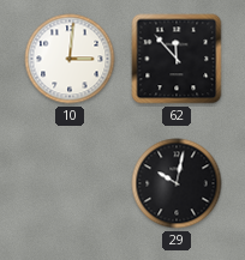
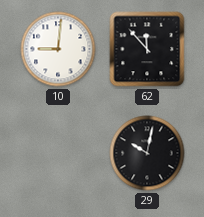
10: 3:01 -> 9:01 (58, 49)
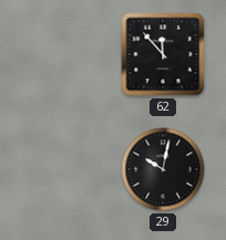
10: 9:01 -> none (58, 49)
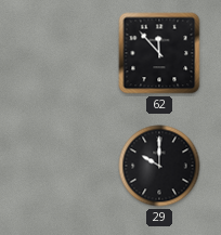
29: 10:02 -> 10:00 (159, 166)
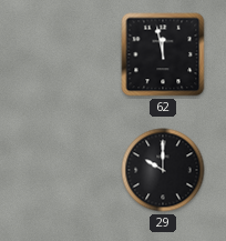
62: 11:53 -> 11:58 (163, 54)
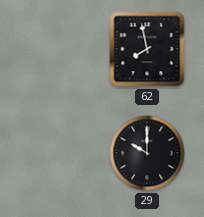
62: 11:58 -> 7:58 (147, 49)
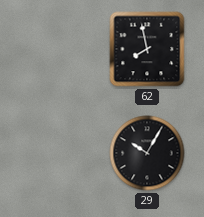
29: 10:00 -> 10:05 (147, 153)
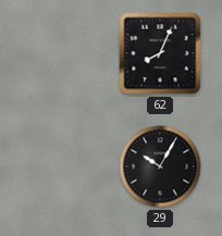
62: 7:58 -> 8:04 (160, 53)
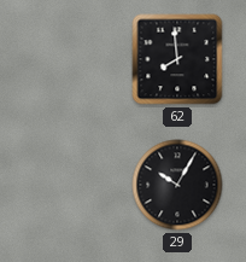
62: 8:04 -> 7:59 (177, 59)
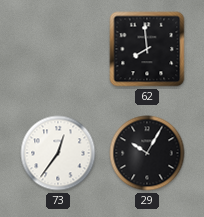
73: none -> 12:36 (58, 153)
